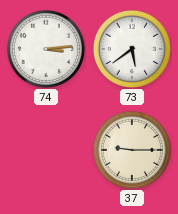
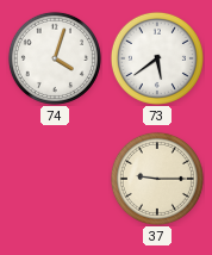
74: 3:14 -> 4:03 (55, 58)
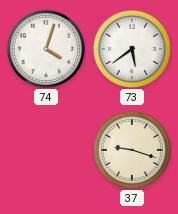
37: 9:15 -> 9:18 (132, 150)
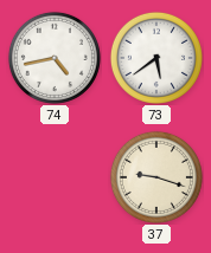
74: 4:03 -> 4:43 (55, 58)
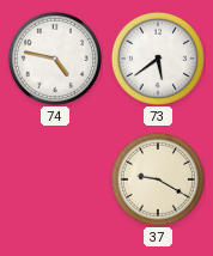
74: 4:43 -> 4:47 (55, 59)
37: 9:18 -> 9:20 (158, 179)
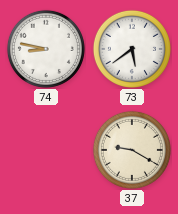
74: 4:47 -> 8:47 (46, 49)
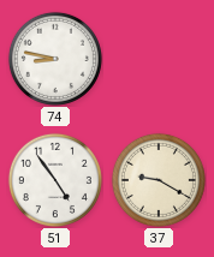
73: 5:39 -> none (132, 49)
51: none -> 4:54 (55, 180)
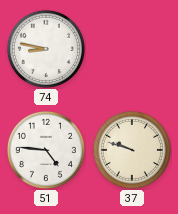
51: 4:54 -> 4:46 (46, 150)
37: 9:20 -> 9:48 (132, 150)
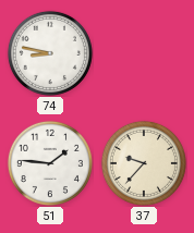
51: 4:46 -> 1:46 (50, 163)
37: 9:48 -> 9:37 (144, 163)
